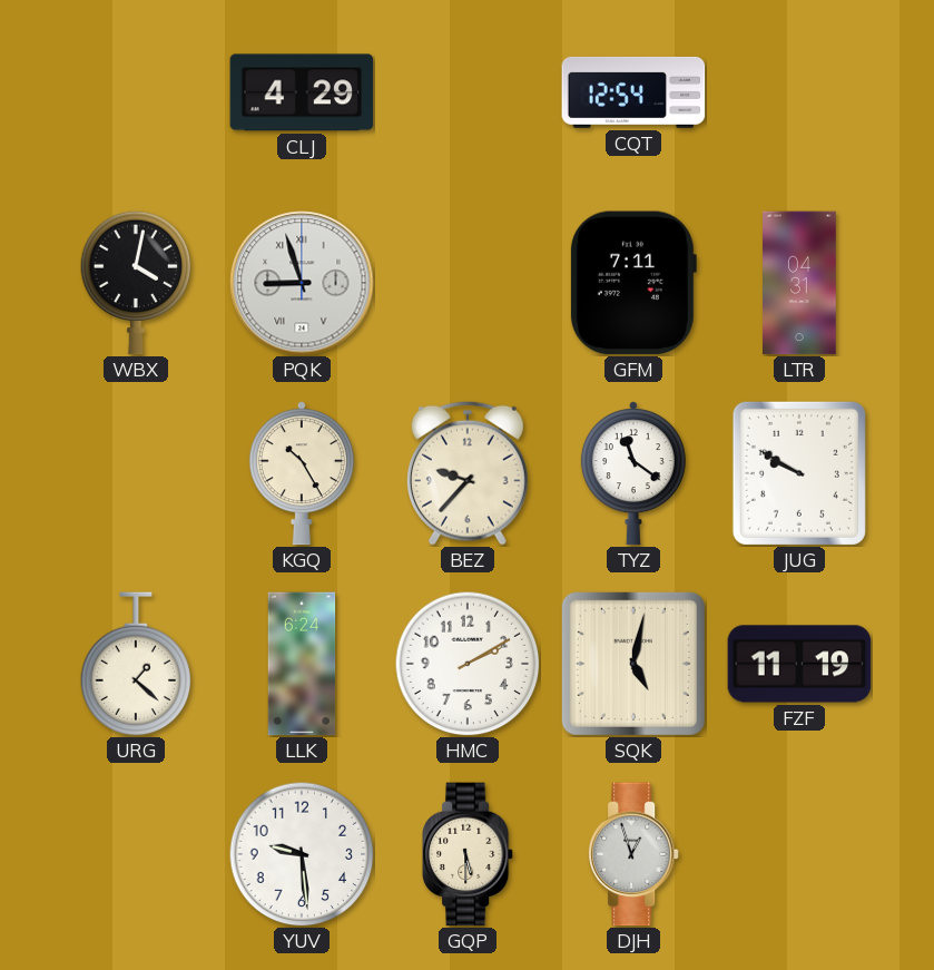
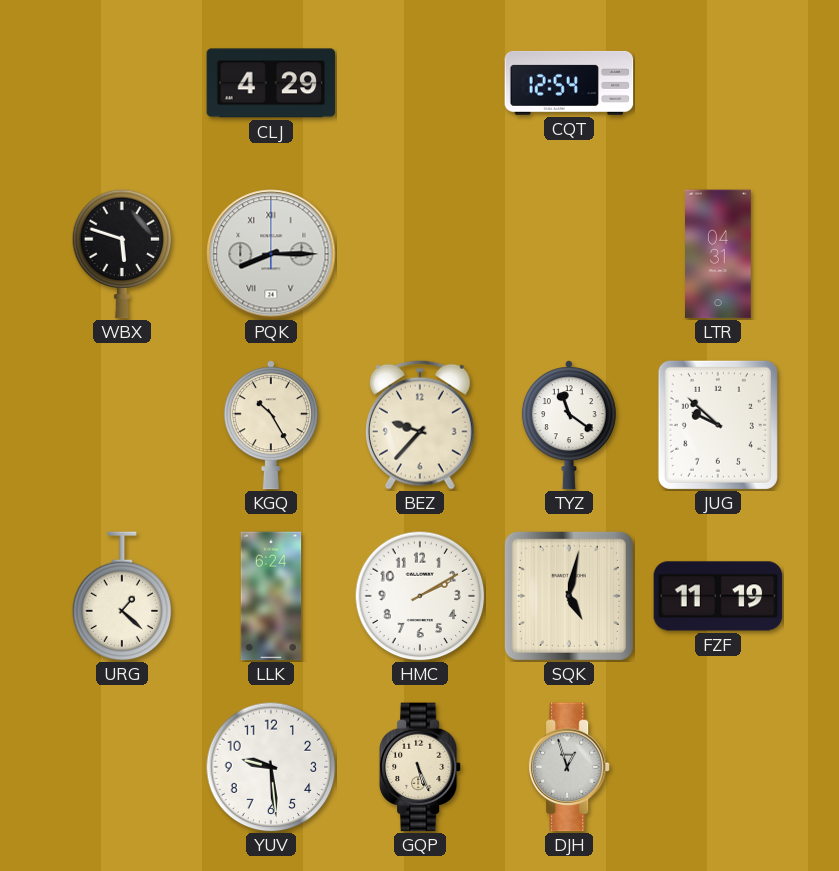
WBX: 4:02 -> 5:48 (122, 254)
PQK: 8:57 -> 8:15 (271, 254)
GFM: 7:11 -> none (632, 283)
JUG: 9:50 -> 9:52 (718, 425)
GQP: 5:30 -> 5:26 (420, 767)
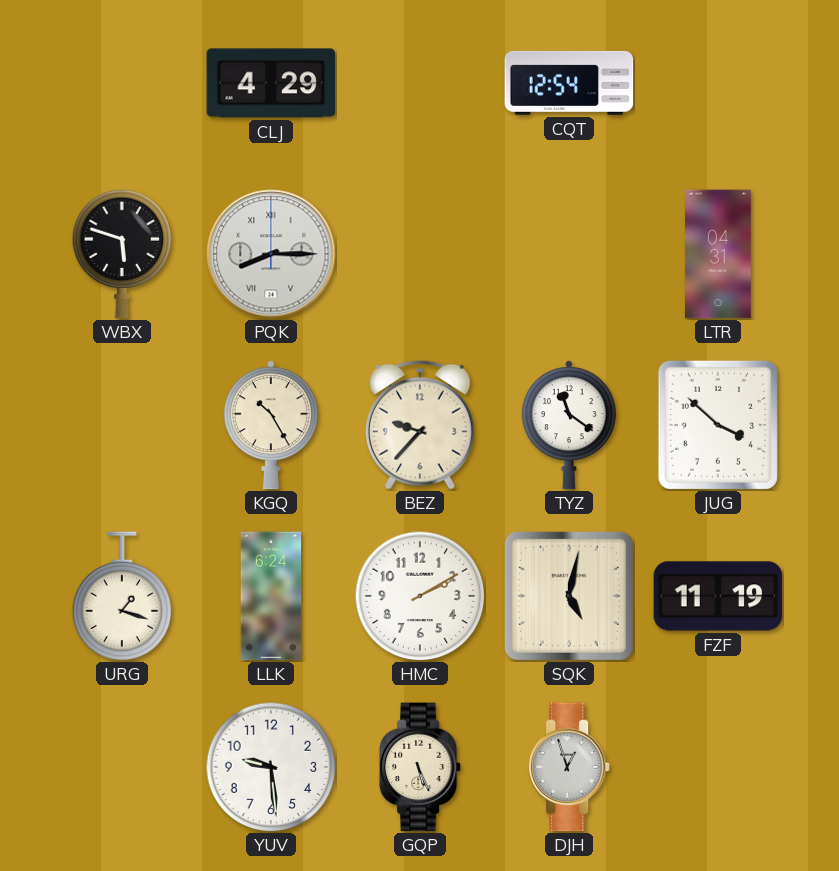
JUG: 9:52 -> 3:52 (718, 425)
URG: 1:22 -> 1:18 (122, 596)
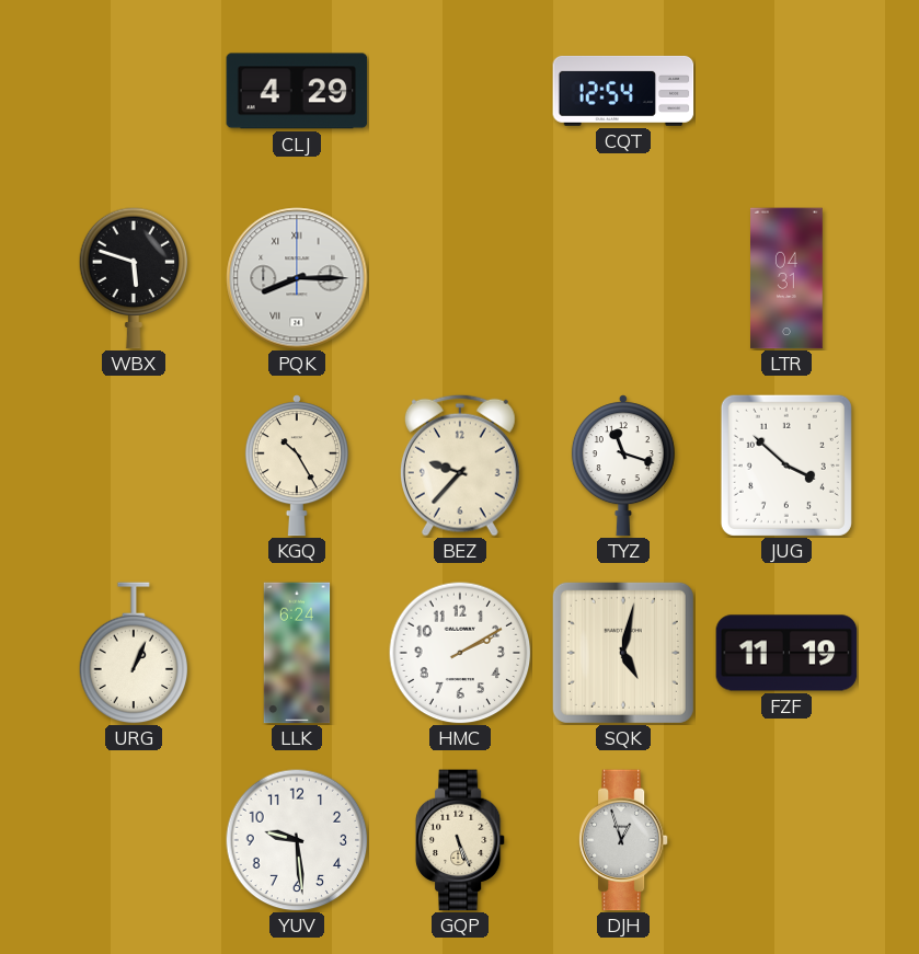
TYZ: 11:21 -> 11:18 (623, 465)
URG: 1:18 -> 1:04 (134, 653)
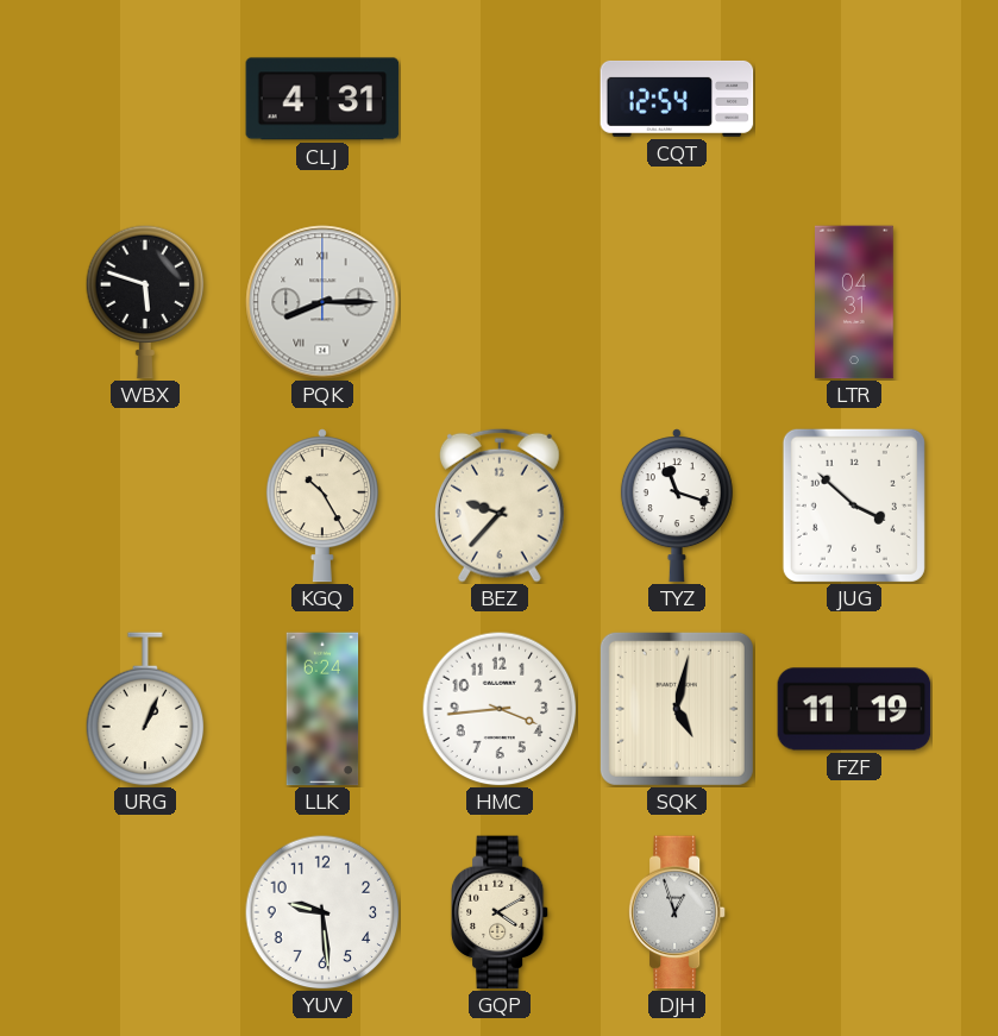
CLJ: 4:29 -> 4:31 (322, 99)
HMC: 2:10 -> 3:44 (500, 709)
GQP: 5:26 -> 4:10 (500, 912)
